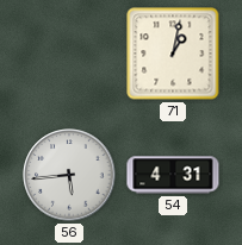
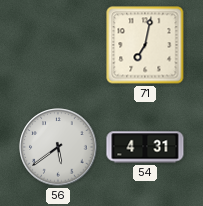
71: 1:02 -> 7:02 (145, 45)
56: 5:44 -> 5:39 (58, 147)
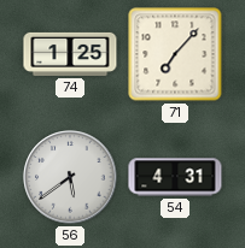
74: none -> 1:25 (70, 54)
71: 7:02 -> 7:07 (175, 54)
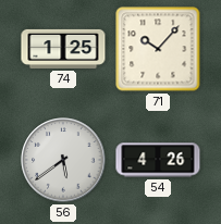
71: 7:07 -> 10:07 (158, 49)
54: 4:31 -> 4:26 (158, 160)
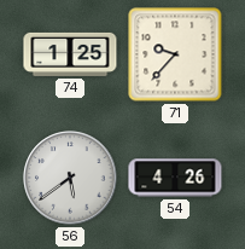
71: 10:07 -> 9:37 (175, 54)
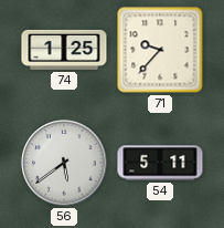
54: 4:26 -> 5:11 (160, 163)
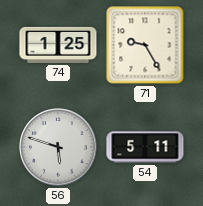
71: 9:37 -> 9:25 (145, 45)
56: 5:39 -> 5:48 (58, 147)
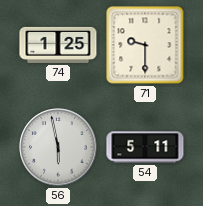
71: 9:25 -> 9:30 (145, 45)
56: 5:48 -> 5:58 (58, 147)
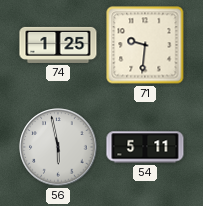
71: 9:30 -> 9:31 (145, 45)
